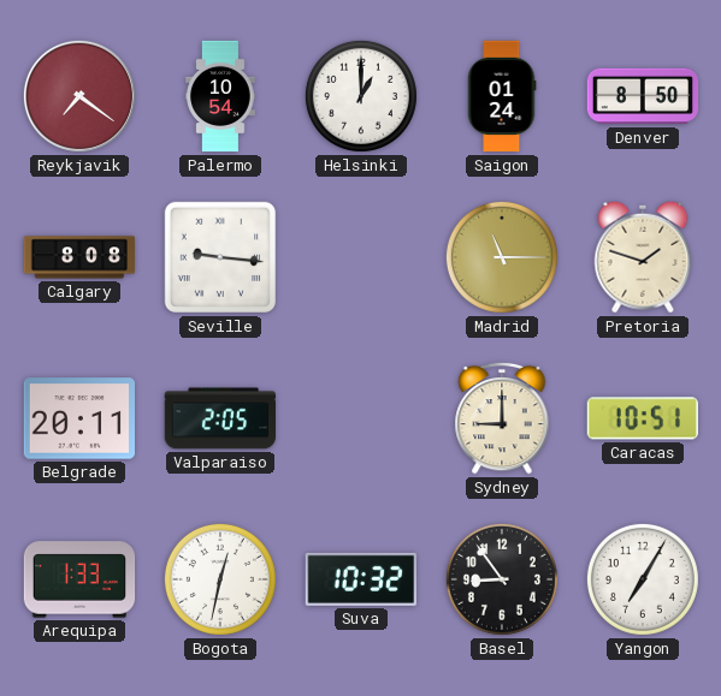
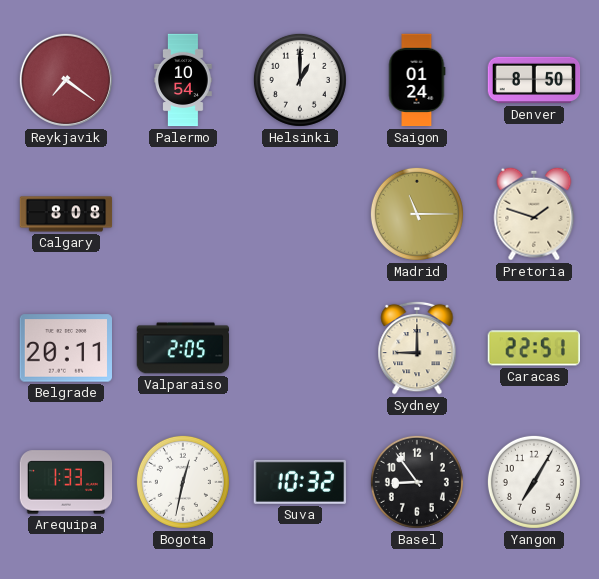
Seville: 9:16 -> none (220, 257)
Caracas: 10:51 -> 22:51 (534, 348)
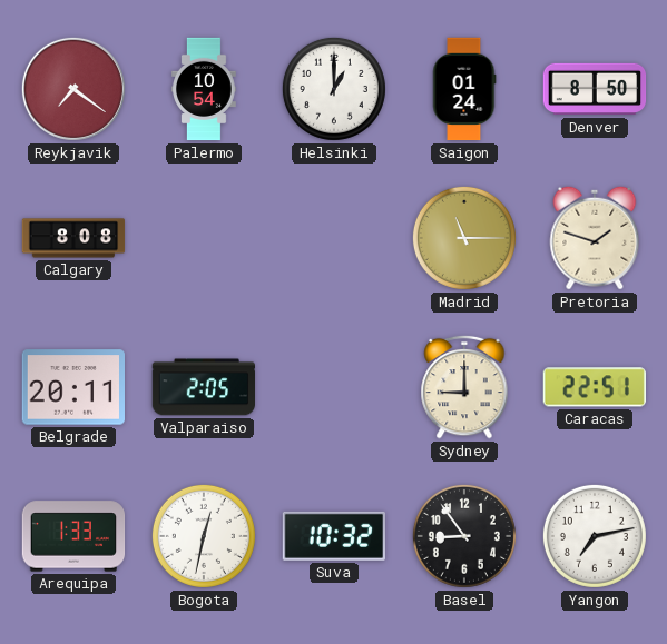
Yangon: 7:05 -> 7:13 (595, 536)
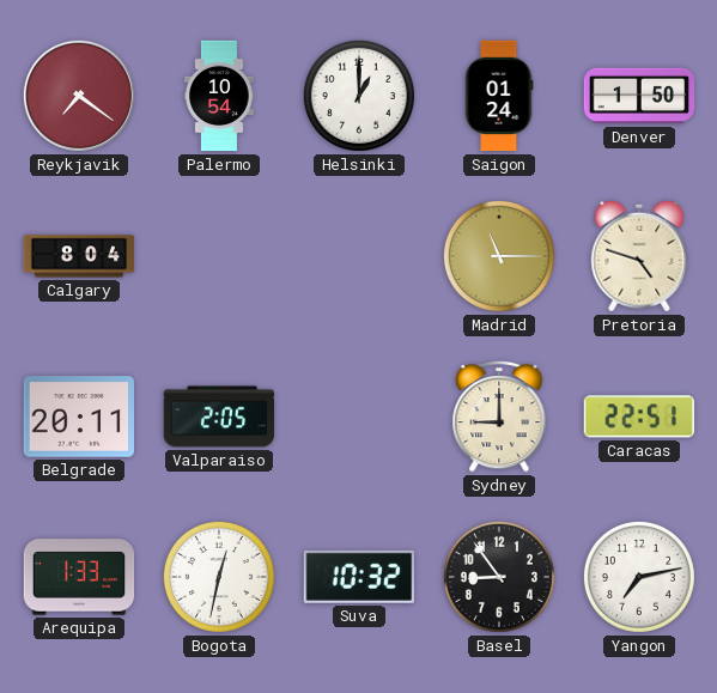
Denver: 8:50 -> 1:50 (639, 96)
Calgary: 8:08 -> 8:04 (79, 256)
Pretoria: 1:48 -> 4:48 (639, 256)
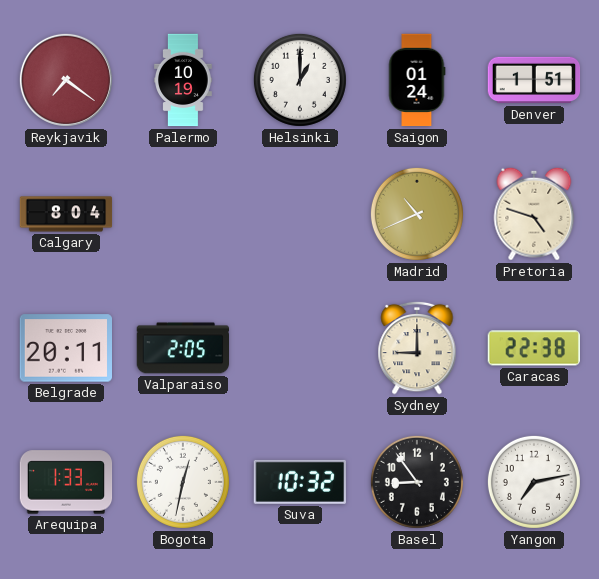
Palermo: 10:54 -> 10:19 (183, 80)
Denver: 1:50 -> 1:51 (534, 80)
Madrid: 11:15 -> 10:41 (417, 214)
Caracas: 22:51 -> 22:38 (534, 348)
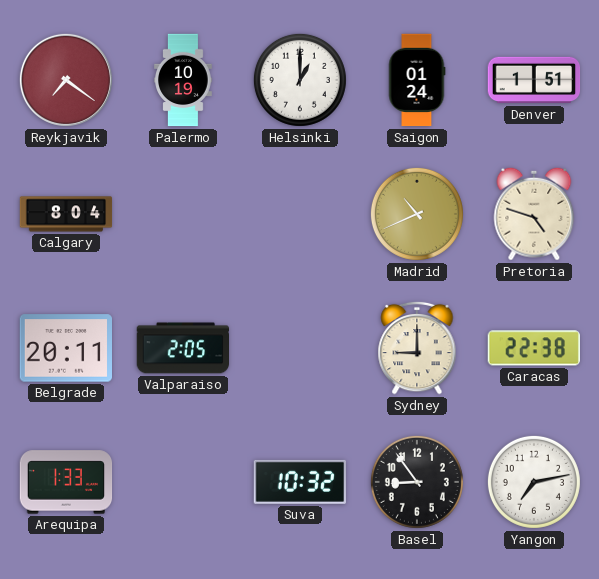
Bogota: 12:32 -> none (183, 482)
